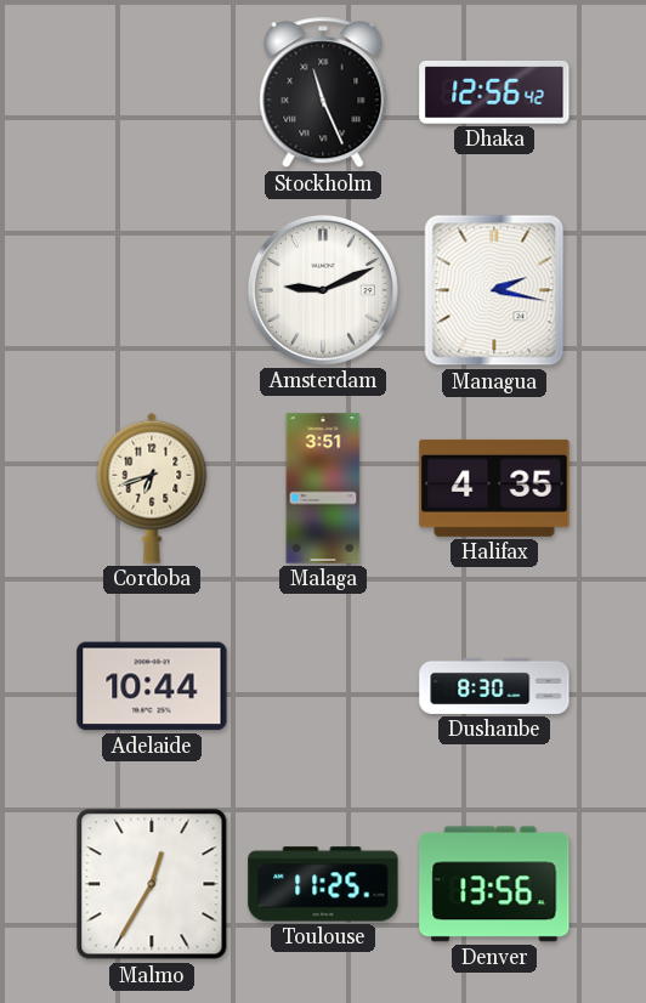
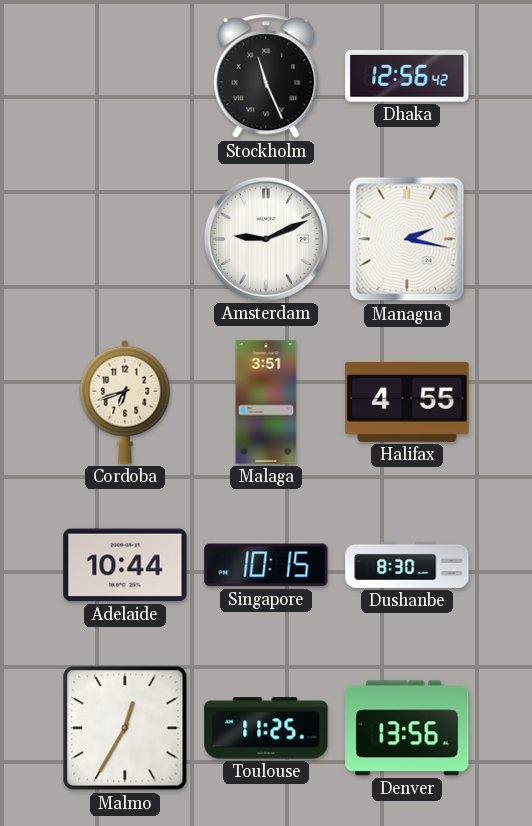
Halifax: 4:35 -> 4:55 (407, 402)
Singapore: none -> 10:15 (266, 565)
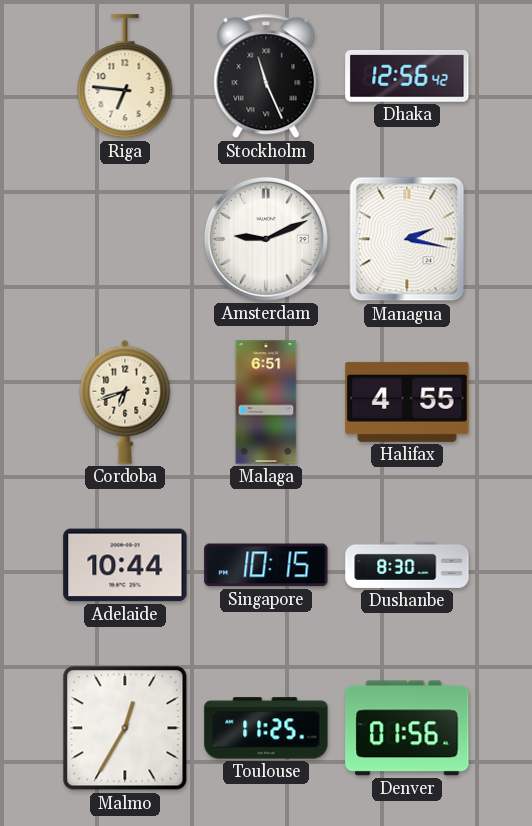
Riga: none -> 6:46 (125, 77)
Malaga: 3:51 -> 6:51 (266, 402)
Denver: 13:56 -> 01:56 (407, 728)
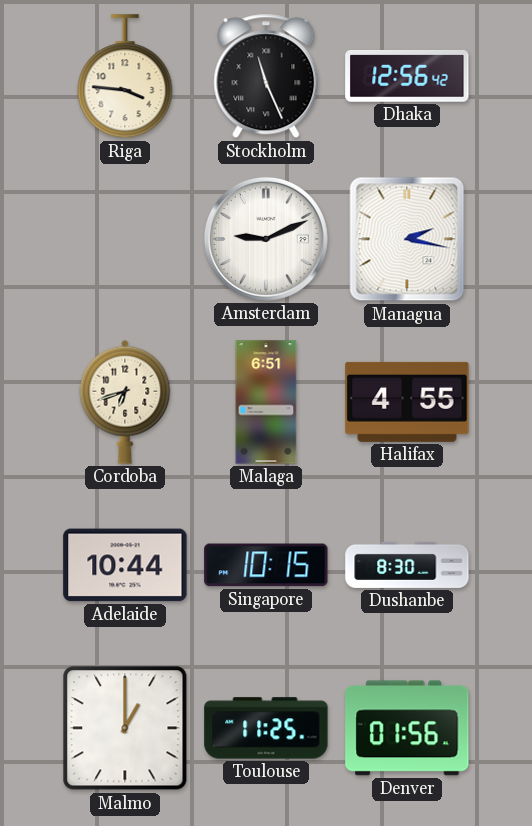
Riga: 6:46 -> 3:46 (125, 77)
Malmo: 12:35 -> 1:00 (125, 728)
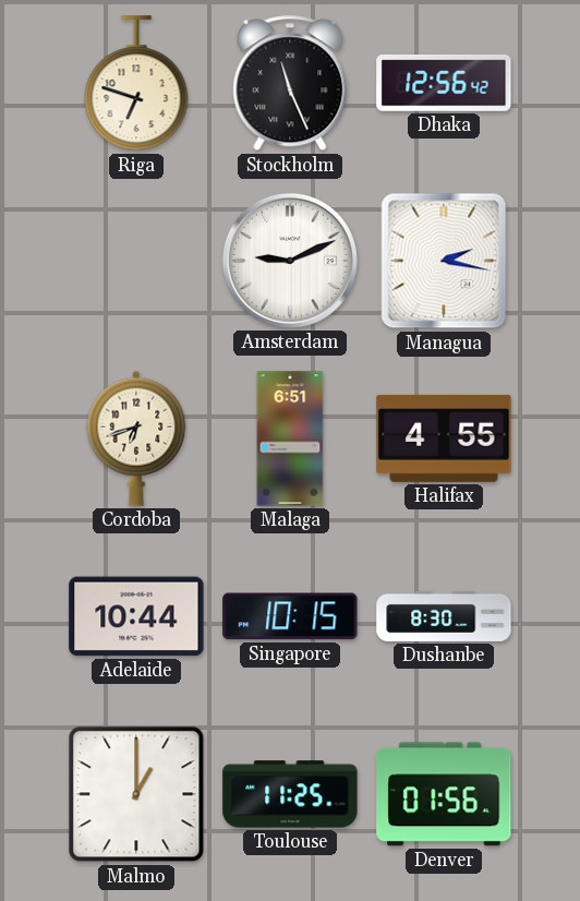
Riga: 3:46 -> 6:48 (136, 84)
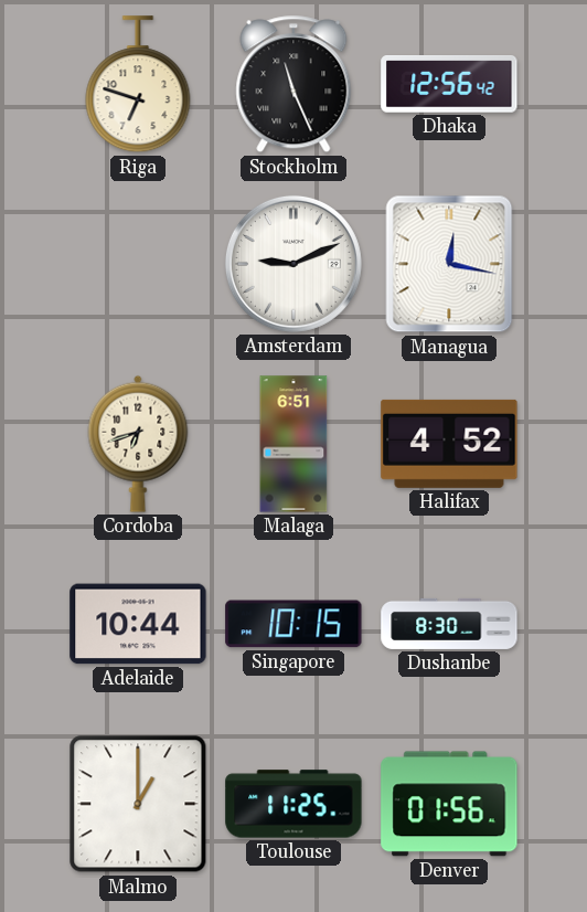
Managua: 2:17 -> 12:17 (449, 264)
Halifax: 4:55 -> 4:52 (449, 444)
